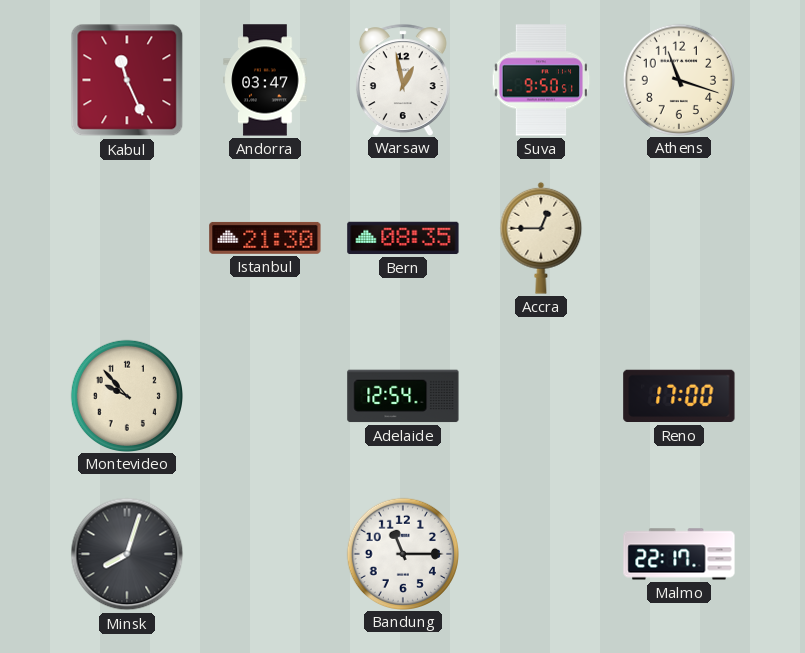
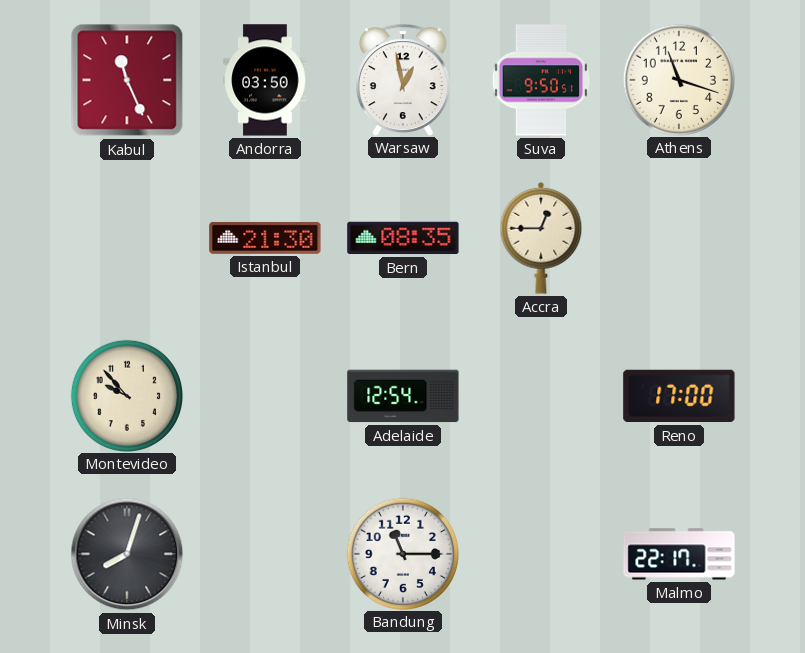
Andorra: 03:47 -> 03:50 (265, 80)
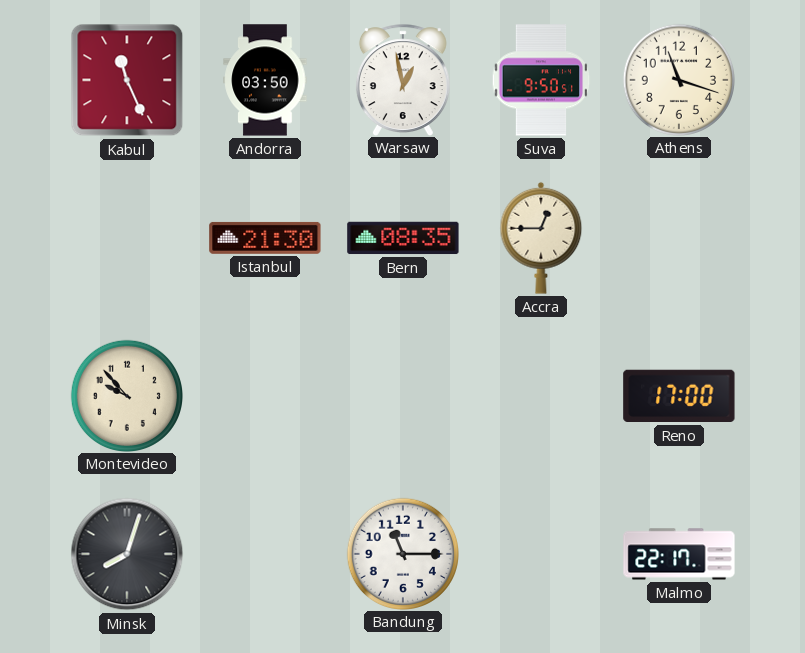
Adelaide: 12:54 -> none (403, 396)
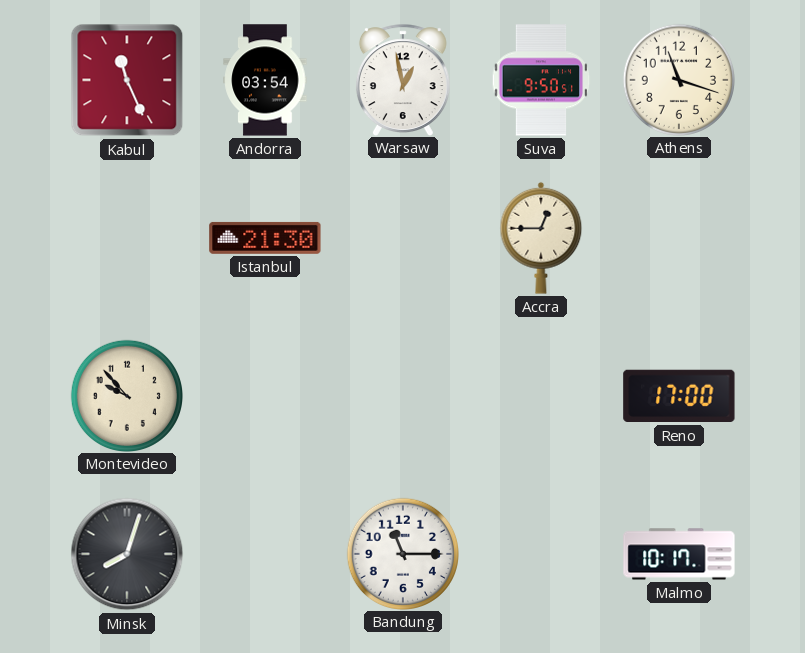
Andorra: 03:50 -> 03:54 (265, 80)
Bern: 08:35 -> none (403, 238)
Malmo: 22:17 -> 10:17 (679, 554)
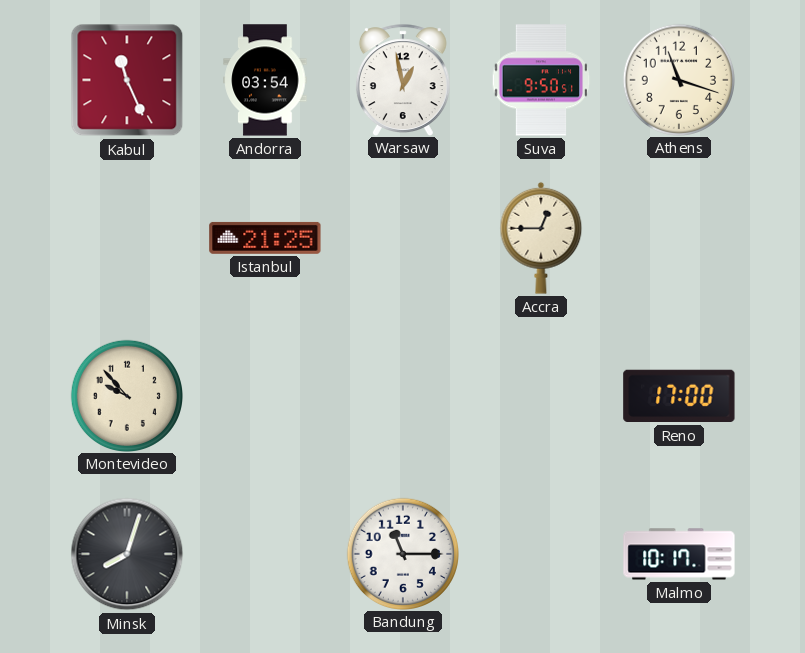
Istanbul: 21:30 -> 21:25 (265, 238)
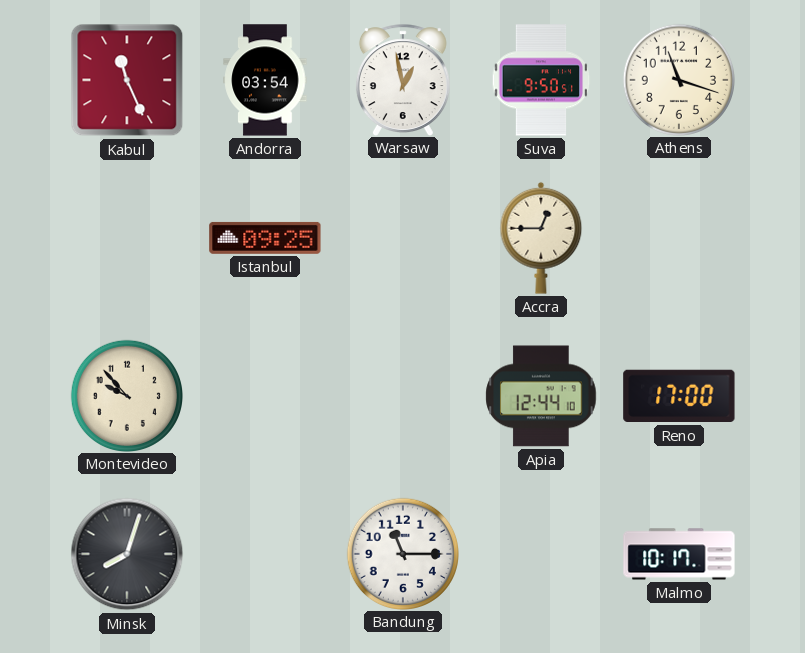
Istanbul: 21:25 -> 09:25 (265, 238)
Apia: none -> 12:44 (541, 396)
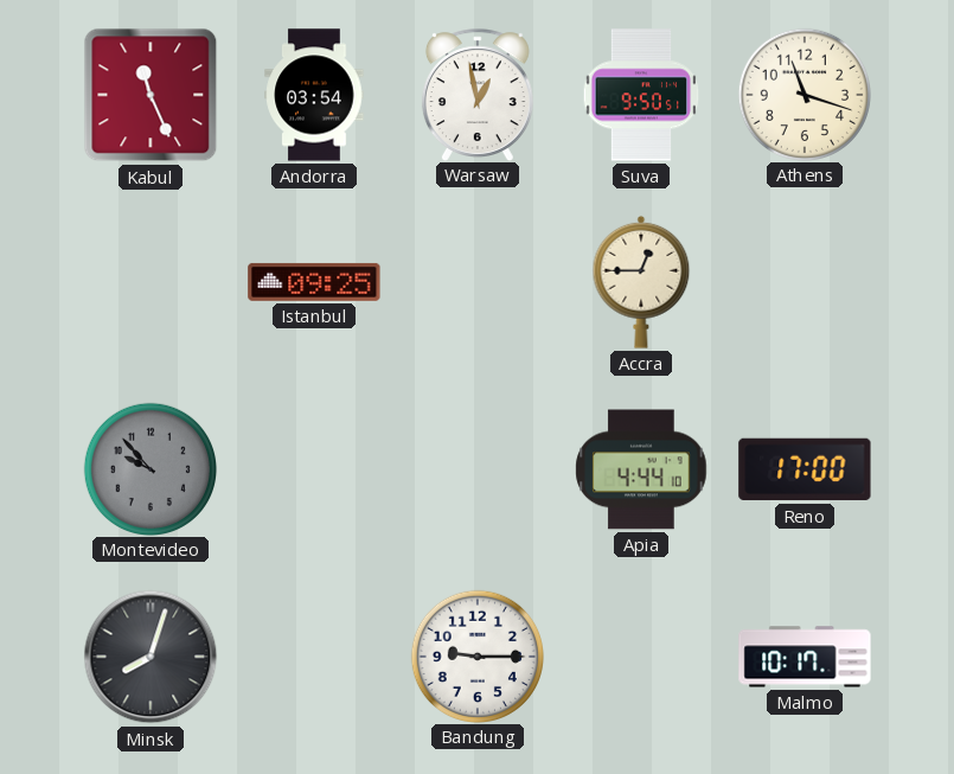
Montevideo dial: cream -> grey (149, 468)
Apia: 12:44 -> 4:44 (641, 469)
Bandung: 11:15 -> 9:15 (476, 655)
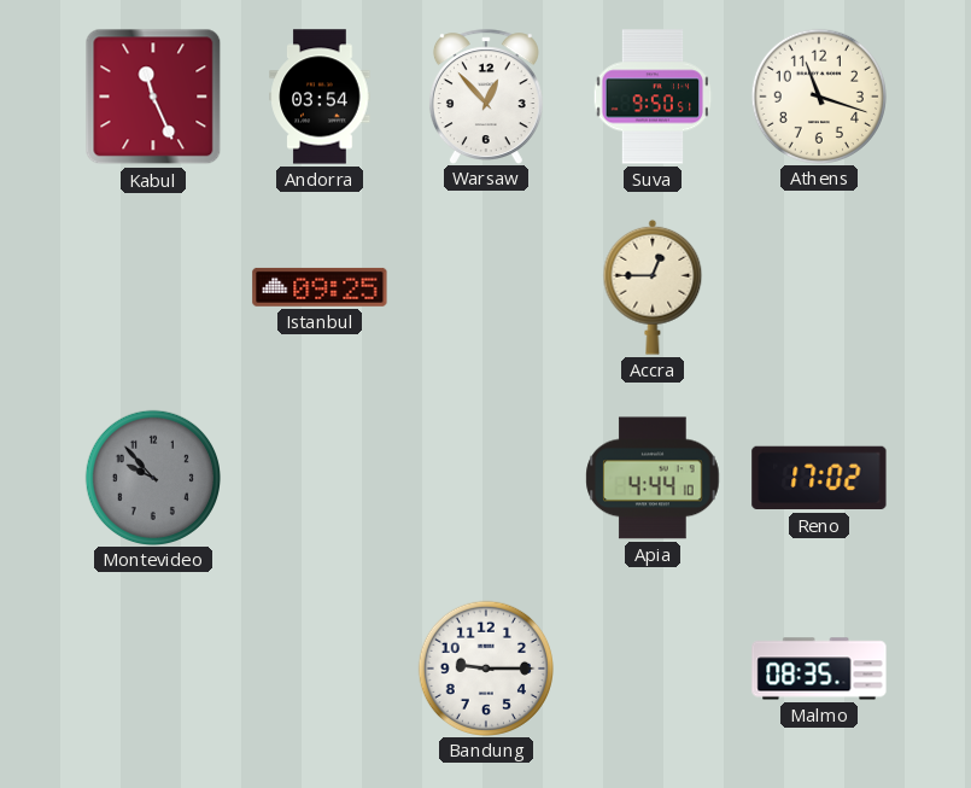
Warsaw: 12:58 -> 12:53 (486, 97)
Reno: 17:00 -> 17:02 (819, 478)
Minsk: 8:03 -> none (151, 657)
Malmo: 10:17 -> 08:35 (819, 669)
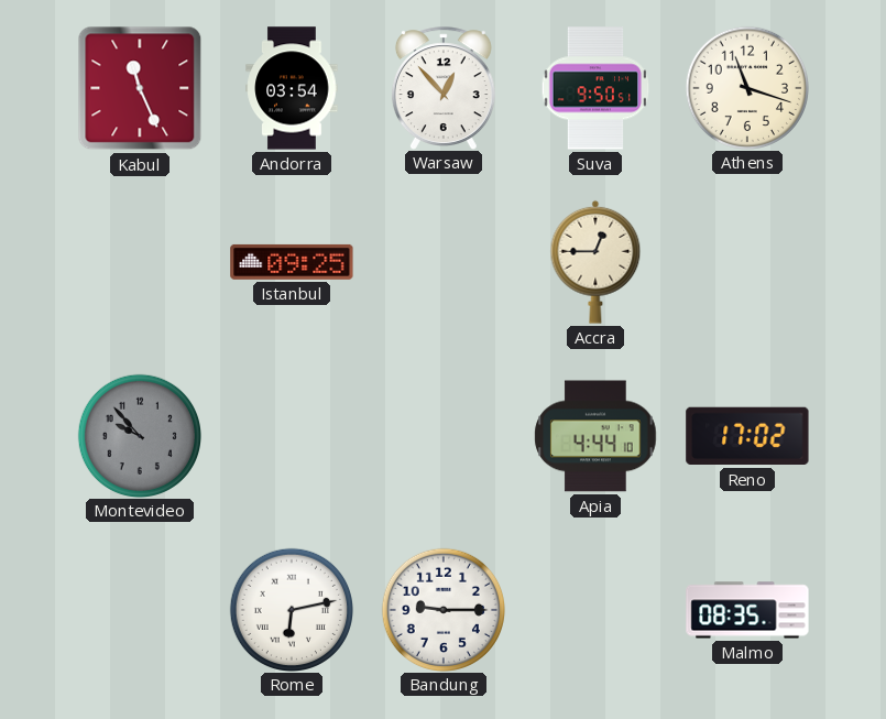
Rome: none -> 6:13 (291, 609)
